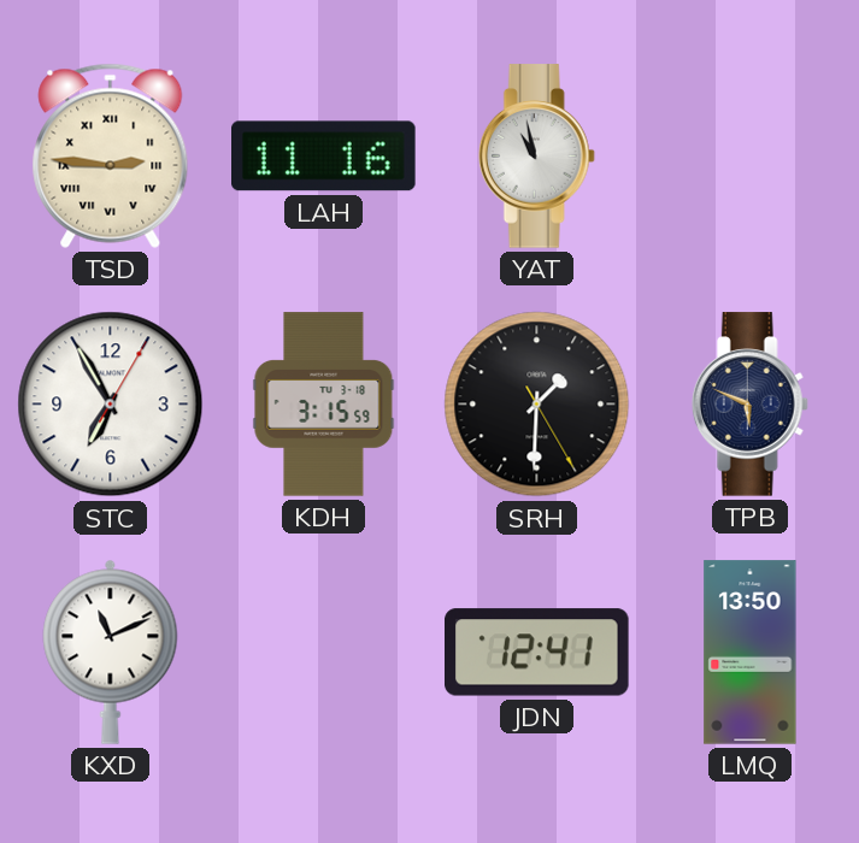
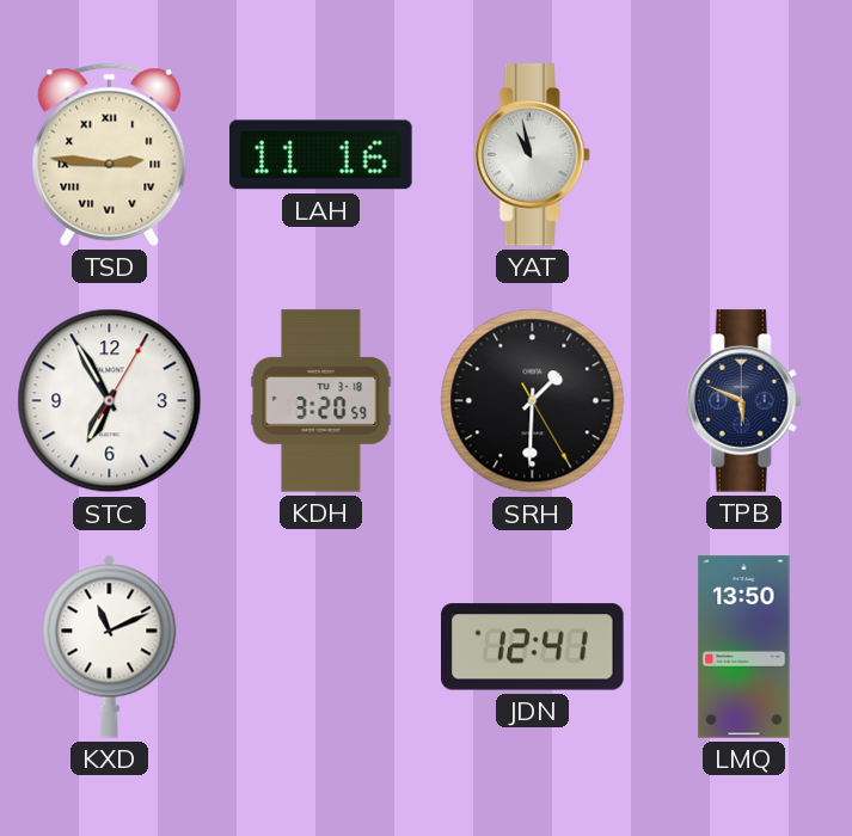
KDH: 3:15 -> 3:20 (321, 401)
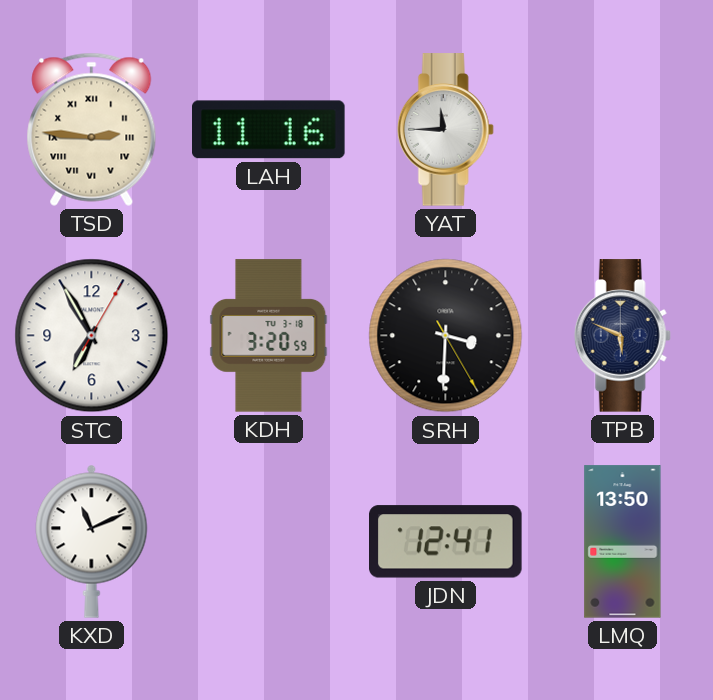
YAT: 10:58 -> 11:45 (445, 130)
SRH: 1:30 -> 3:30 (446, 336)
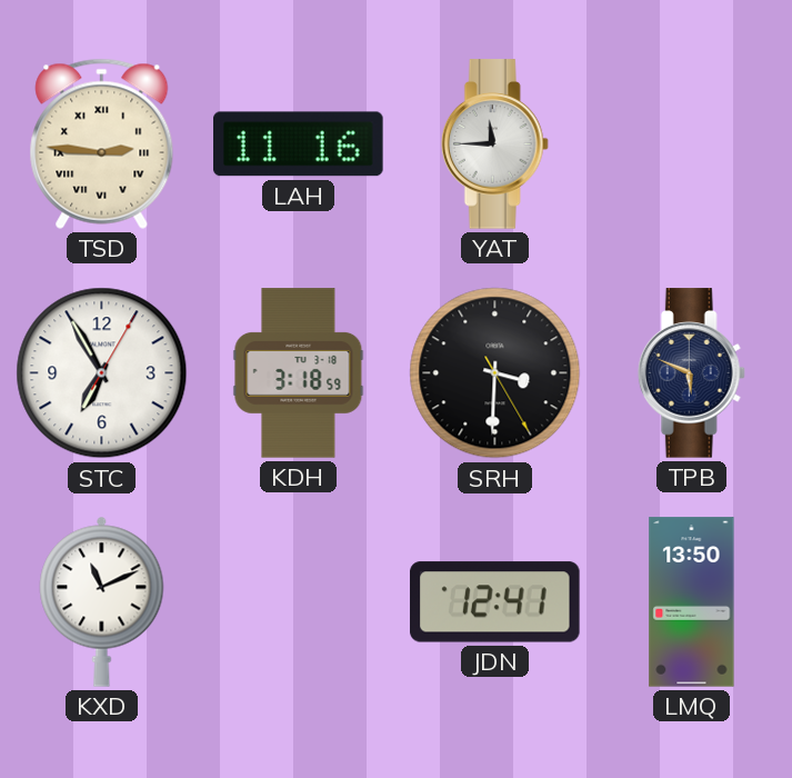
KDH: 3:20 -> 3:18 (299, 373)
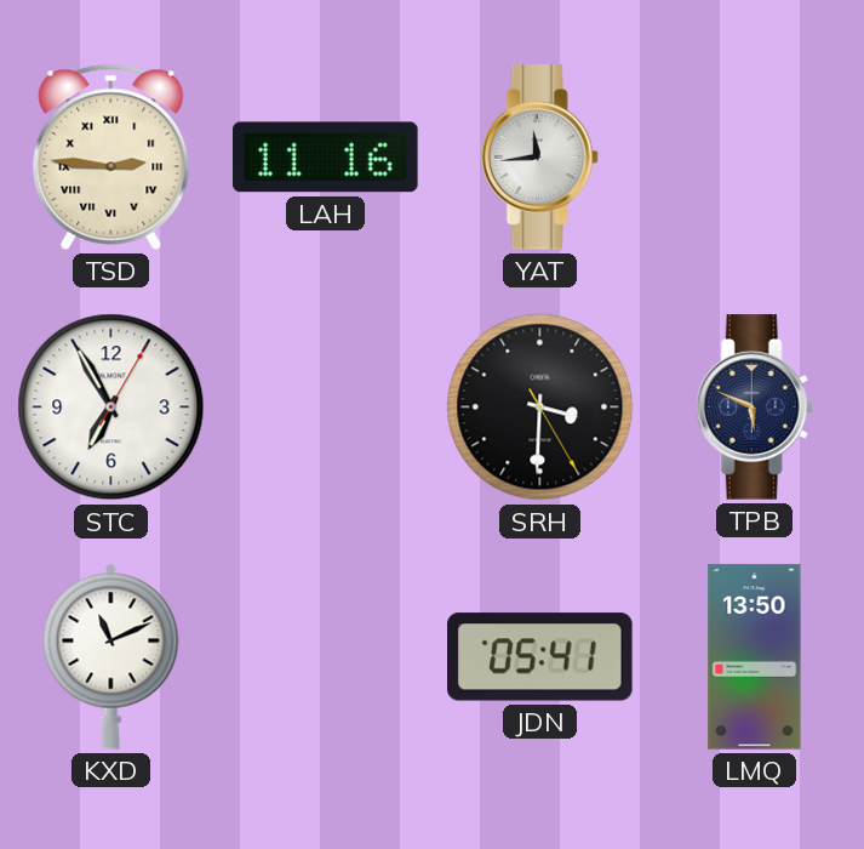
YAT: 11:45 -> 11:44 (539, 158)
KDH: 3:18 -> none (299, 373)
JDN: 12:41 -> 05:41 (540, 657)
